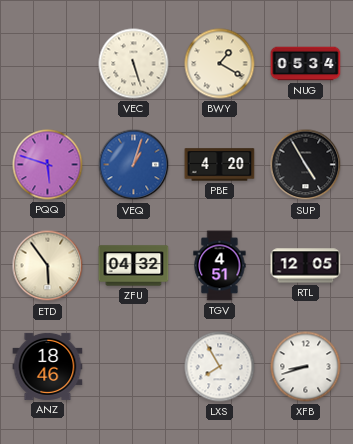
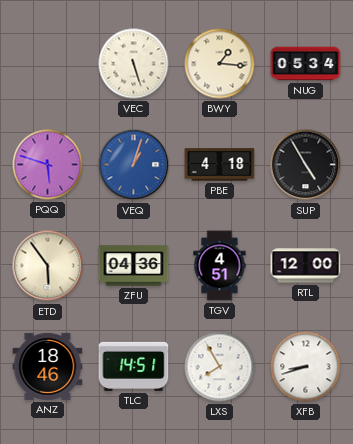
BWY: 1:20 -> 1:16 (220, 64)
PBE: 4:20 -> 4:18 (220, 165)
ZFU: 04:32 -> 04:36 (134, 266)
RTL: 12:05 -> 12:00 (306, 266)
TLC: none -> 14:51 (134, 366)
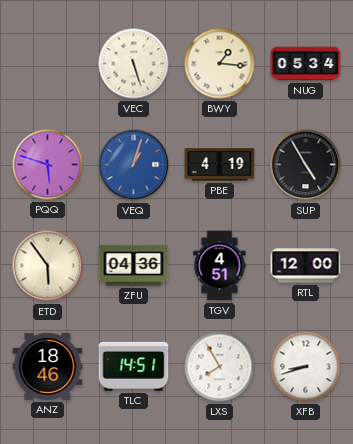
PBE: 4:18 -> 4:19 (220, 165)
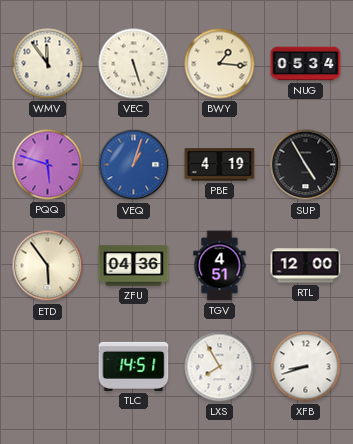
WMV: none -> 11:54 (48, 64)
ANZ: 18:46 -> none (48, 366)
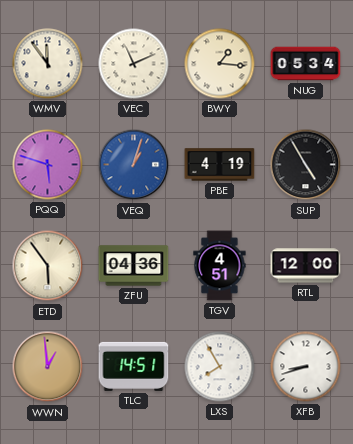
VEC: 5:27 -> 11:11 (134, 64)
WWN: none -> 12:59 (48, 367)
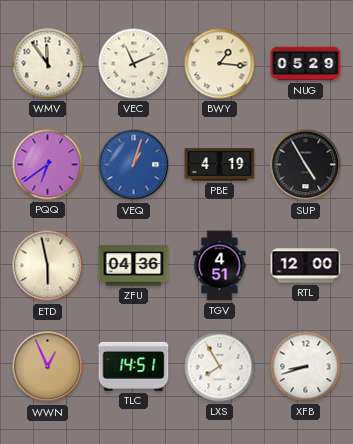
NUG: 05:34 -> 05:29 (306, 64)
PQQ: 5:48 -> 6:39 (48, 165)
ETD: 5:54 -> 5:58 (48, 266)
WWN: 12:59 -> 12:56 (48, 367)
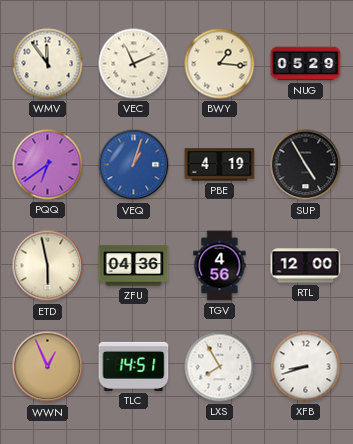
TGV: 4:51 -> 4:56 (220, 266)
